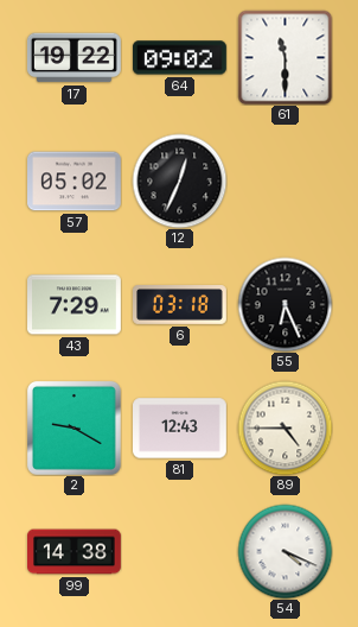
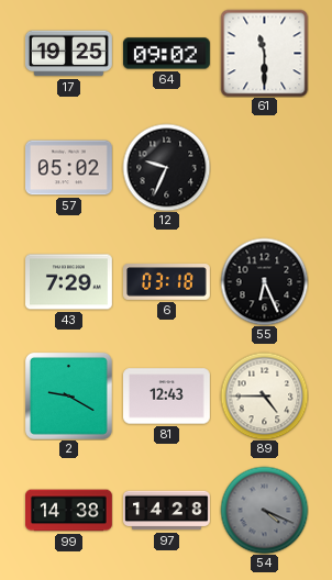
17: 19:22 -> 19:25 (68, 54)
12: 12:34 -> 9:34 (166, 167)
97: none -> 14:28 (167, 511)
54 dial: white -> grey (264, 510)
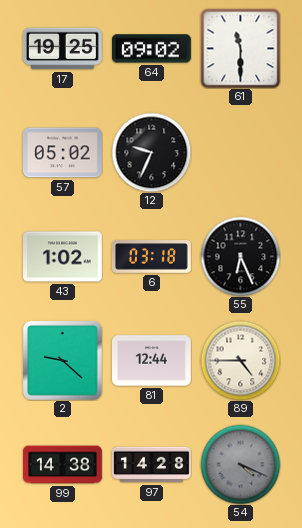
43: 7:29 -> 1:02 (63, 257)
2: 9:20 -> 9:22 (62, 360)
81: 12:43 -> 12:44 (152, 361)
